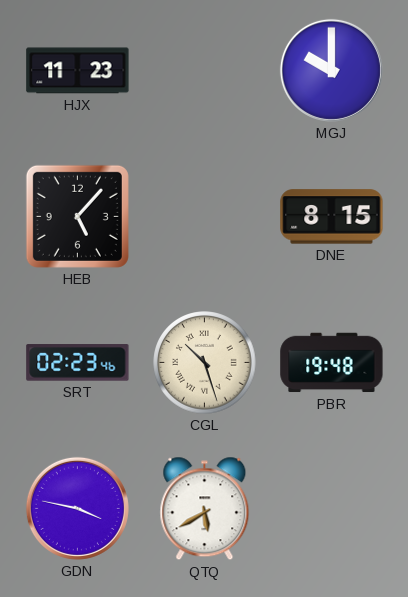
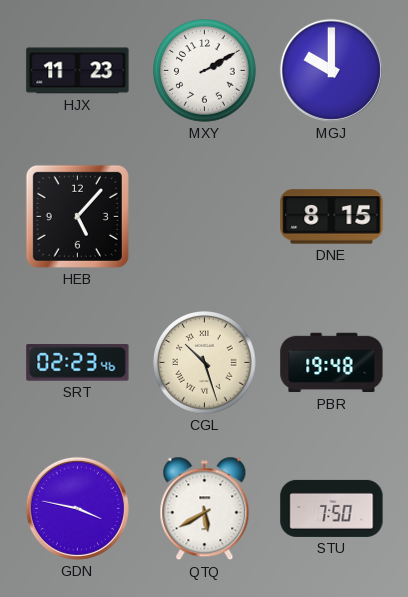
MXY: none -> 2:10 (205, 71)
STU: none -> 7:50 (332, 508)
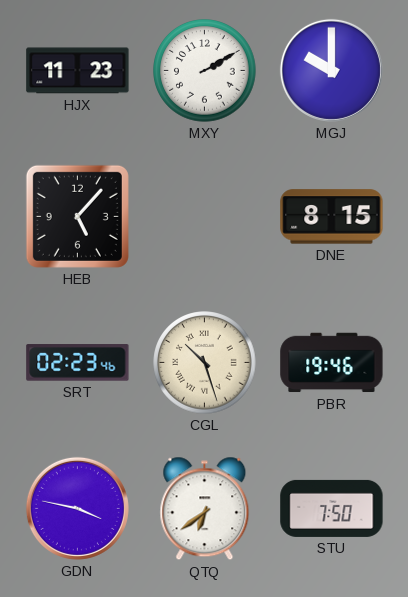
PBR: 19:48 -> 19:46 (332, 363)
QTQ: 5:40 -> 6:39 (205, 509)
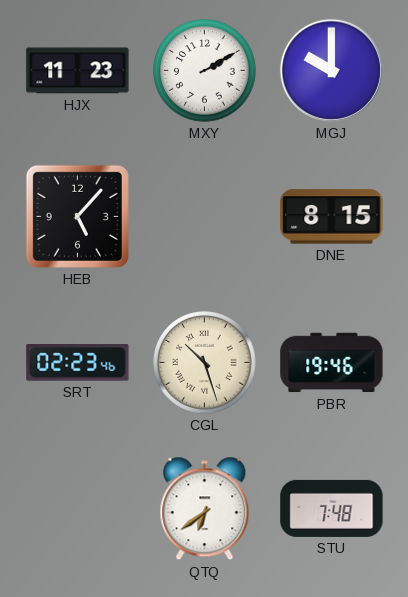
GDN: 3:47 -> none (77, 508)
STU: 7:50 -> 7:48 (332, 508)
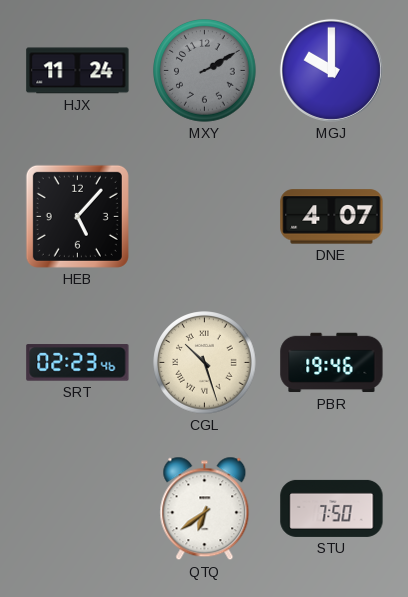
HJX: 11:23 -> 11:24 (78, 71)
MXY dial: white -> grey (205, 71)
DNE: 8:15 -> 4:07 (332, 217)
STU: 7:48 -> 7:50 (332, 508)
